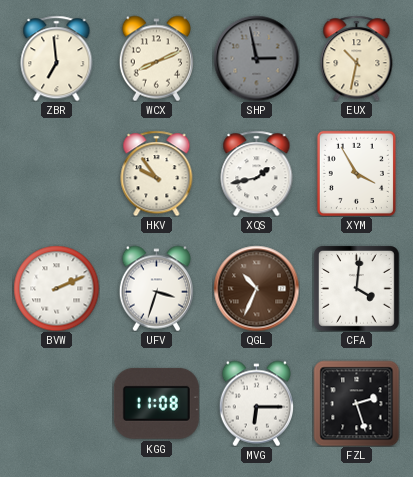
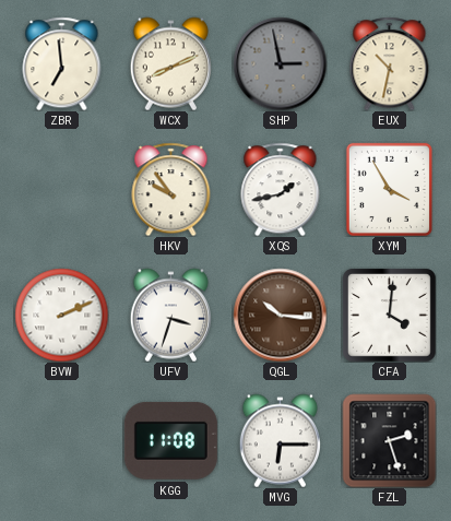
QGL: 10:34 -> 10:16 (280, 315)
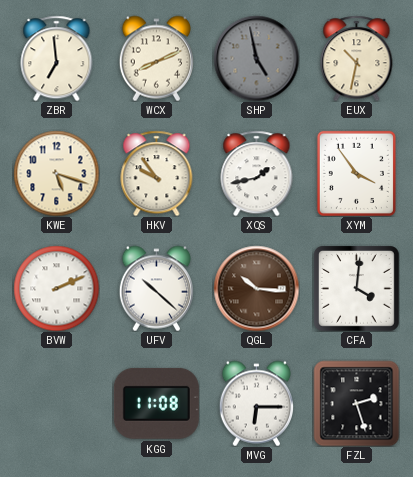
SHP: 2:58 -> 4:58 (256, 58)
KWE: none -> 5:18 (56, 173)
XYM: 3:55 -> 3:54 (356, 173)
UFV: 3:33 -> 10:22 (156, 288)
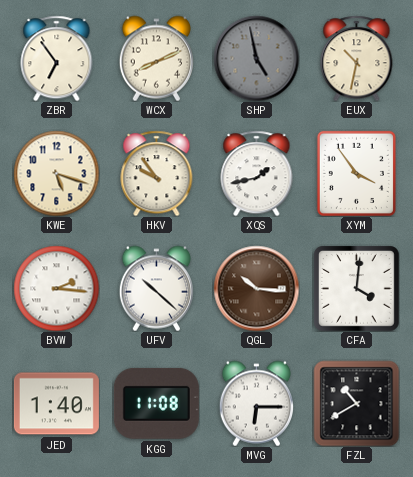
ZBR: 6:59 -> 6:54 (57, 58)
BVW: 2:11 -> 2:16 (56, 288)
JED: none -> 1:40 (56, 404)
FZL: 2:27 -> 10:40 (356, 403)
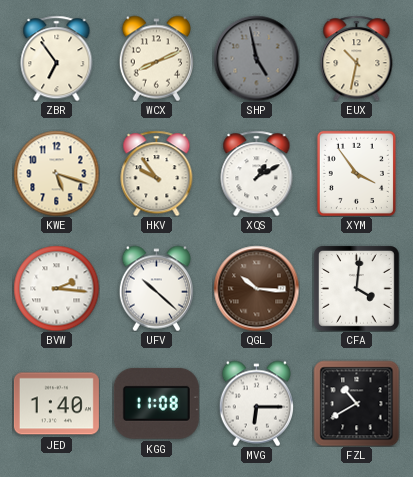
XQS: 1:43 -> 1:10 (257, 173)
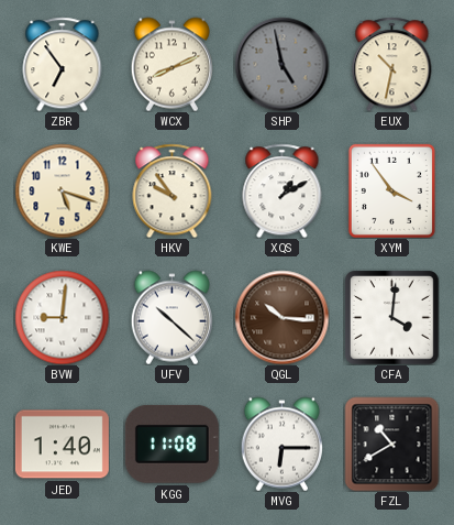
BVW: 2:16 -> 9:01 (62, 317)
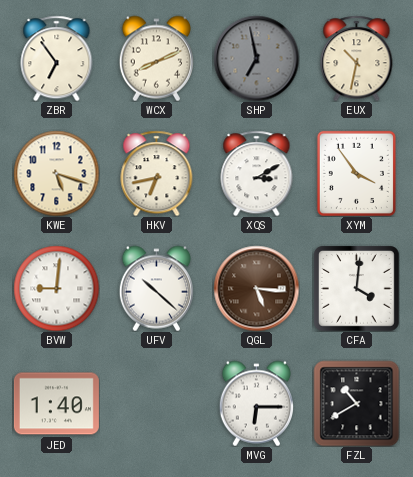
SHP: 4:58 -> 6:58 (256, 58)
HKV: 9:54 -> 6:43 (157, 173)
XQS: 1:10 -> 3:10 (257, 173)
QGL: 10:16 -> 5:16 (256, 288)
KGG: 11:08 -> none (171, 444)
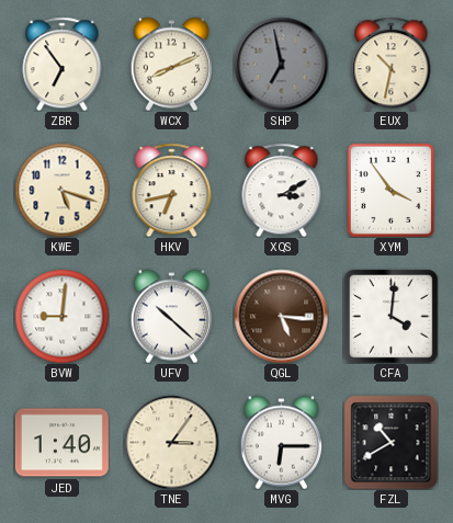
TNE: none -> 3:06 (171, 442)
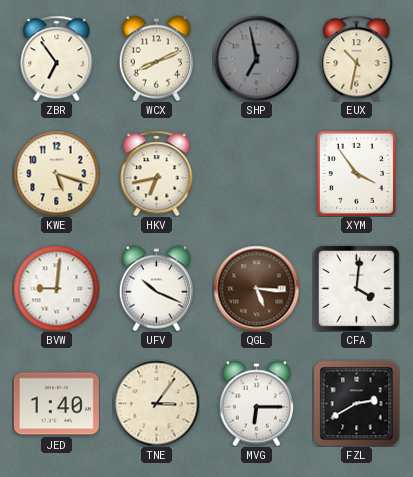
XQS: 3:10 -> none (282, 190)
UFV: 10:22 -> 10:19 (156, 288)
FZL: 10:40 -> 2:40 (356, 403)
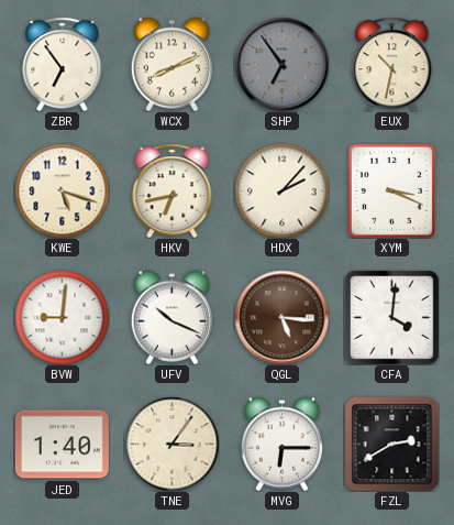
SHP: 6:58 -> 6:54 (281, 64)
HDX: none -> 2:07 (281, 190)
XYM: 3:54 -> 3:19 (391, 190)
